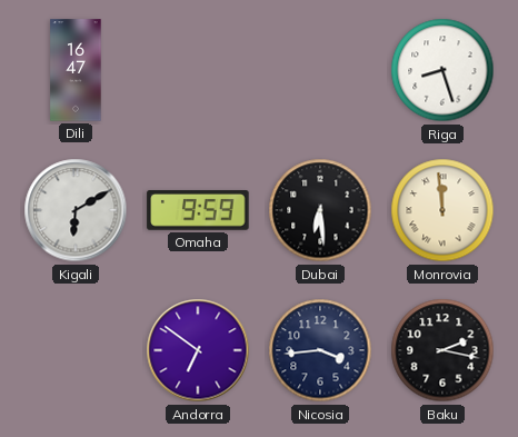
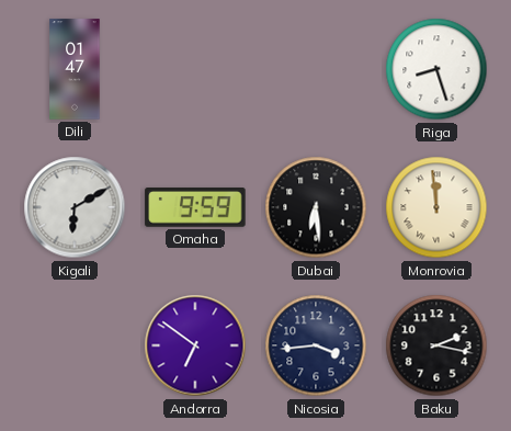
Dili: 16:47 -> 01:47 (75, 69)
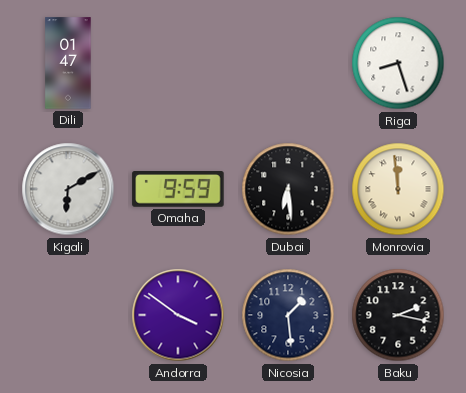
Andorra: 6:51 -> 3:51 (178, 315)
Nicosia: 3:44 -> 1:29 (288, 315)
